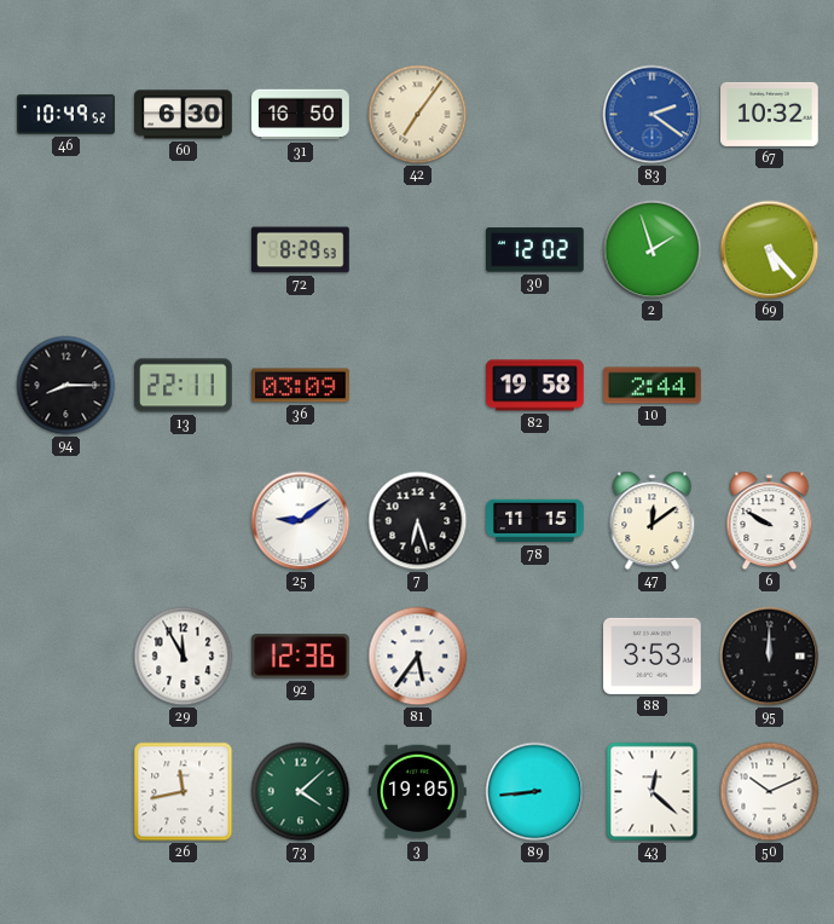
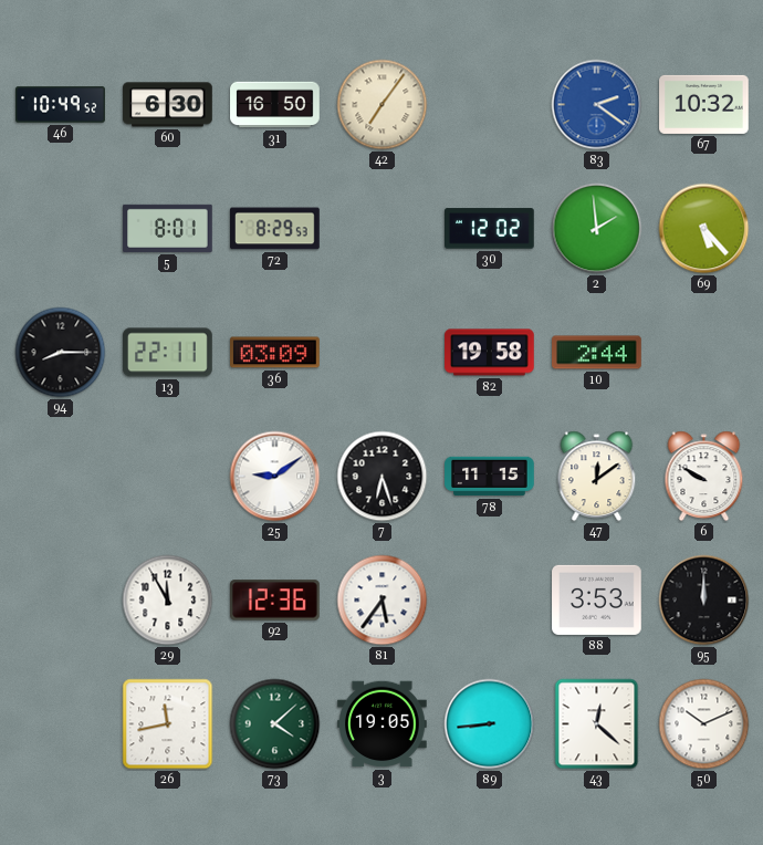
5: none -> 8:01 (168, 228)
2: 1:57 -> 1:59 (597, 229)
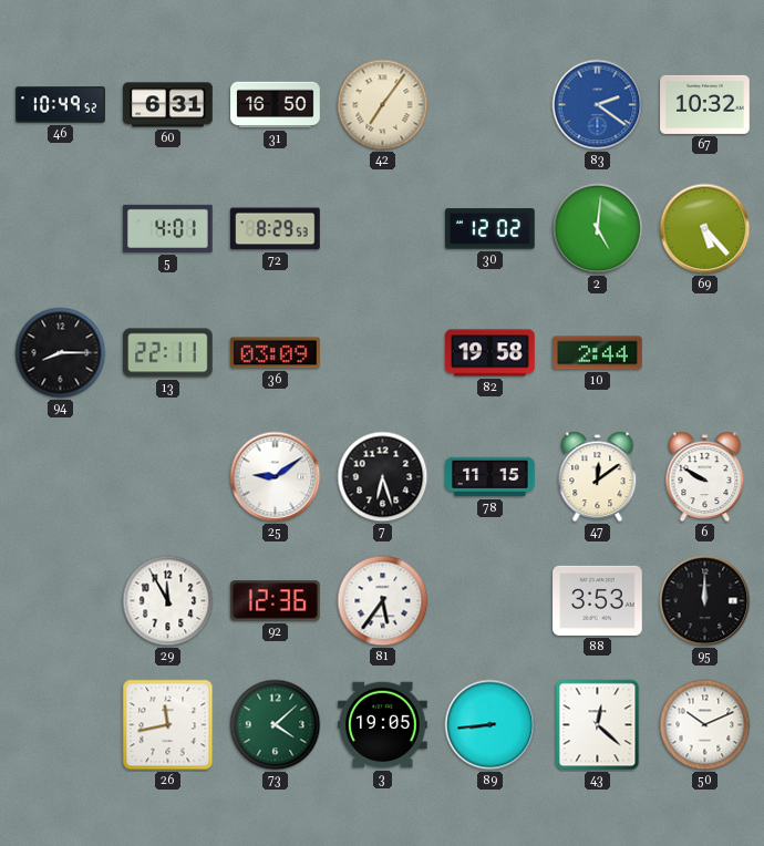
60: 6:30 -> 6:31 (168, 105)
5: 8:01 -> 4:01 (168, 228)
2: 1:59 -> 5:01 (598, 229)
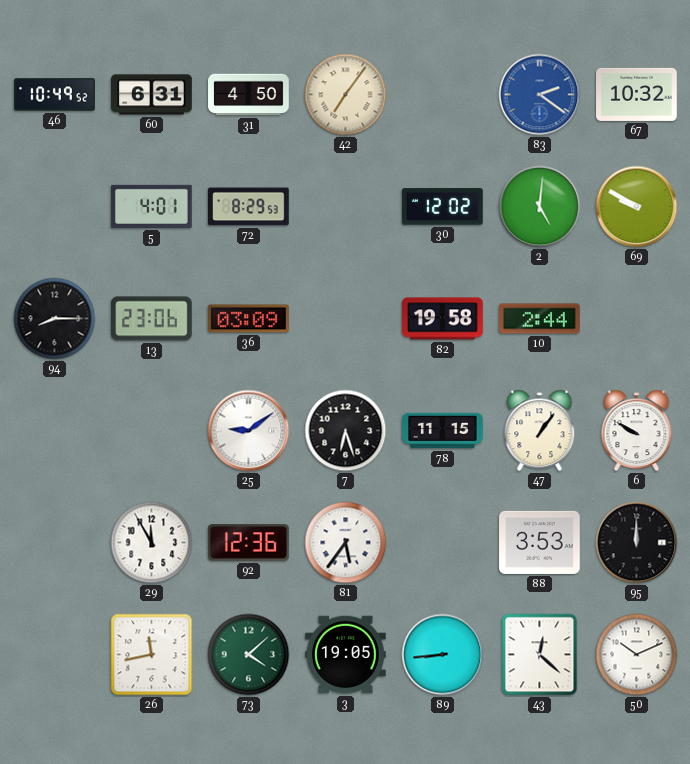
31: 16:50 -> 4:50 (249, 95)
69: 5:23 -> 9:50 (637, 207)
13: 22:11 -> 23:06 (152, 319)
47: 12:09 -> 1:06 (540, 431)
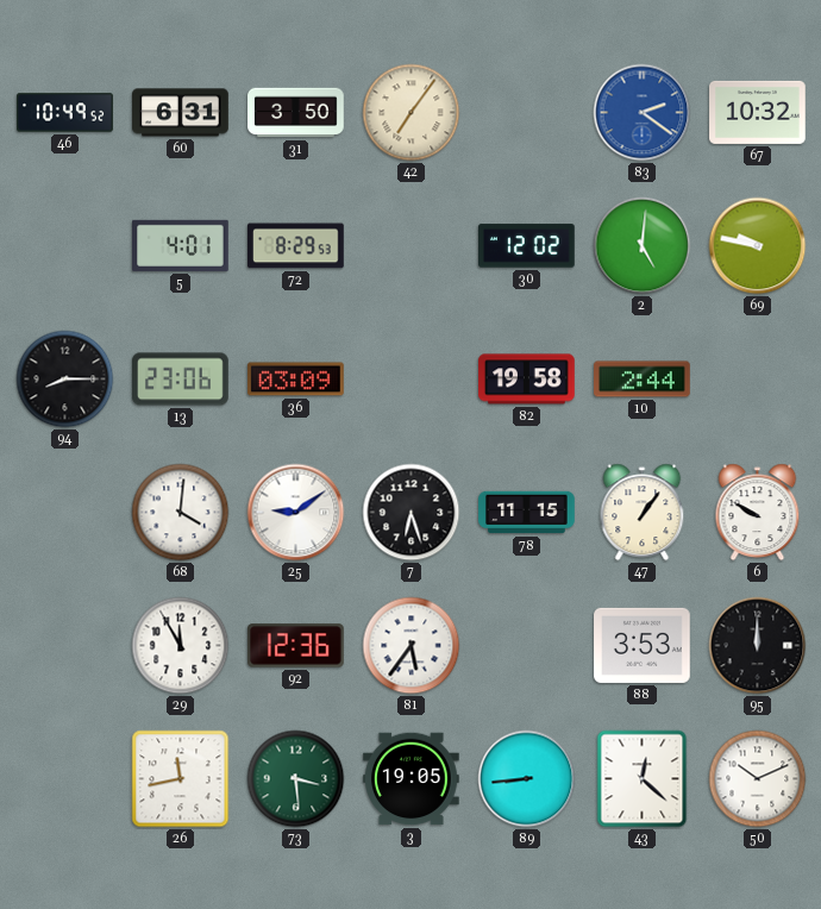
31: 4:50 -> 3:50 (296, 113)
69: 9:50 -> 9:47 (758, 246)
68: none -> 4:01 (181, 513)
73: 4:08 -> 3:29 (296, 779)
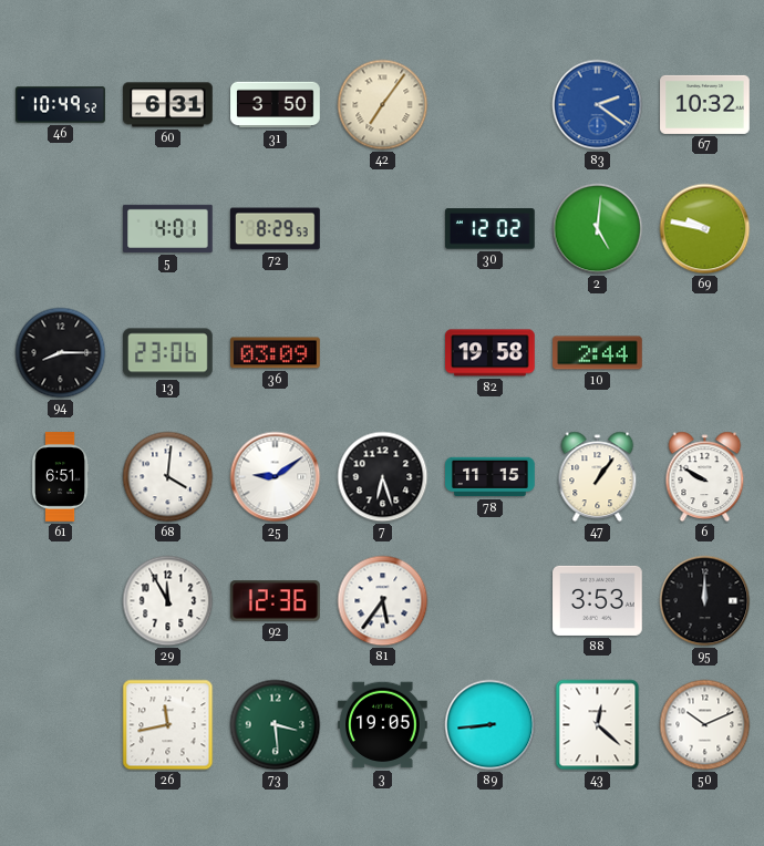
61: none -> 6:51 (60, 477)
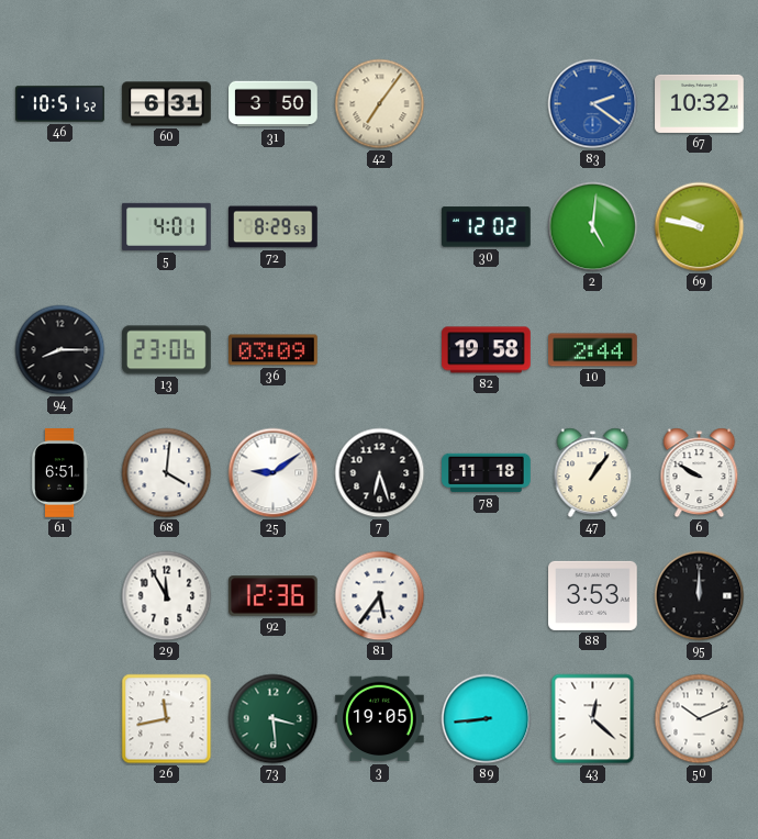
46: 10:49 -> 10:51 (60, 104)
78: 11:15 -> 11:18 (487, 473)
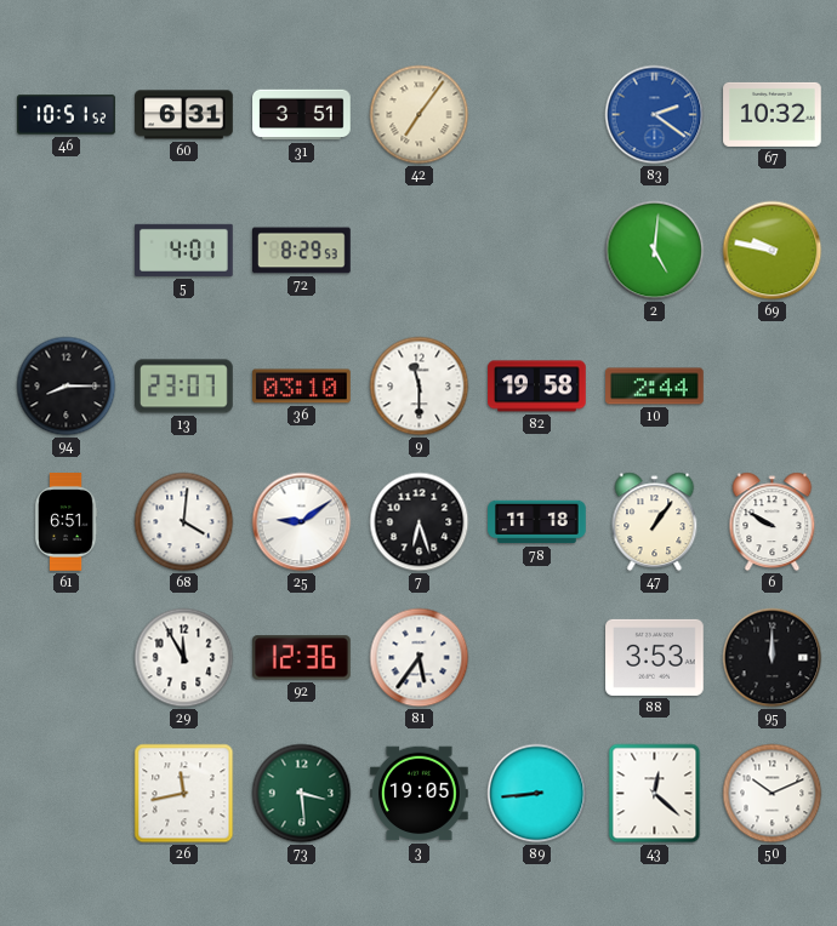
31: 3:50 -> 3:51 (302, 115)
30: 12:02 -> none (487, 227)
13: 23:06 -> 23:07 (184, 387)
36: 03:09 -> 03:10 (302, 387)
9: none -> 11:30 (420, 387)
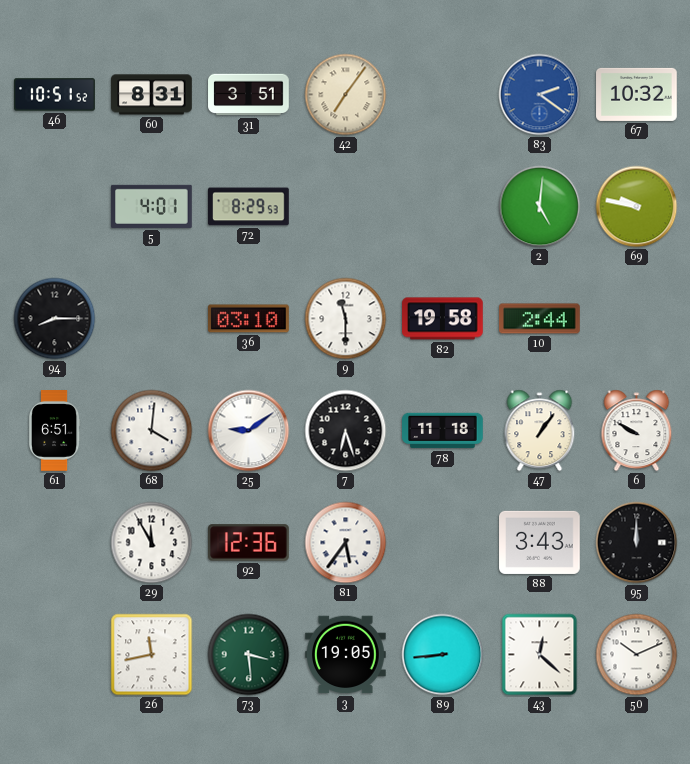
60: 6:31 -> 8:31 (152, 95)
13: 23:07 -> none (184, 387)
88: 3:53 -> 3:43 (540, 542)
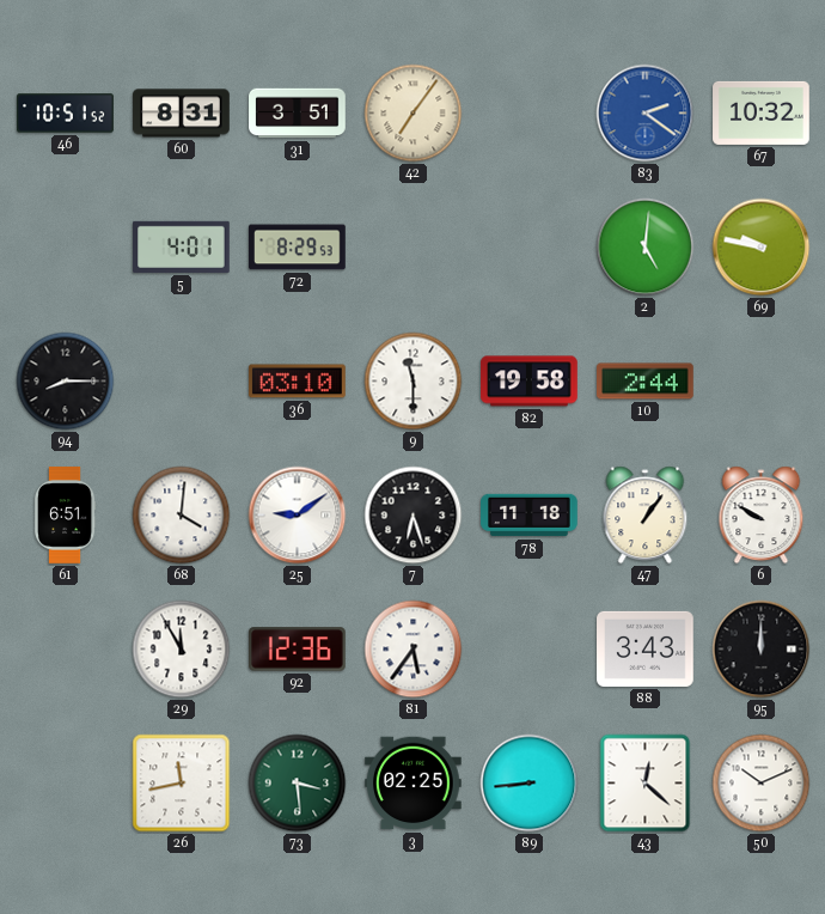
3: 19:05 -> 02:25 (414, 784)
